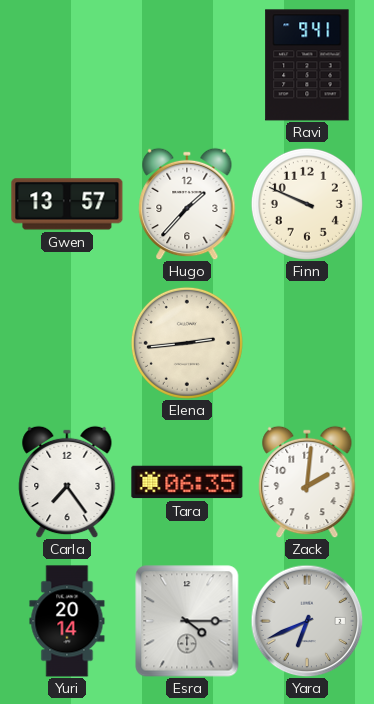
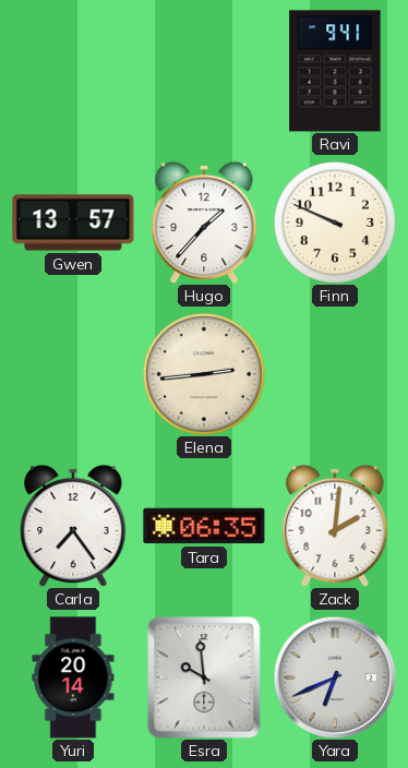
Esra: 4:15 -> 9:59 (204, 677)
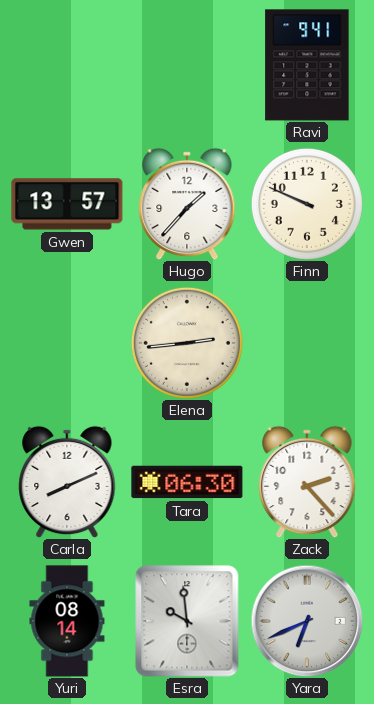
Carla: 7:24 -> 8:11 (67, 482)
Tara: 06:35 -> 06:30 (187, 482)
Zack: 2:01 -> 2:23 (307, 482)
Yuri: 20:14 -> 08:14 (67, 621)
